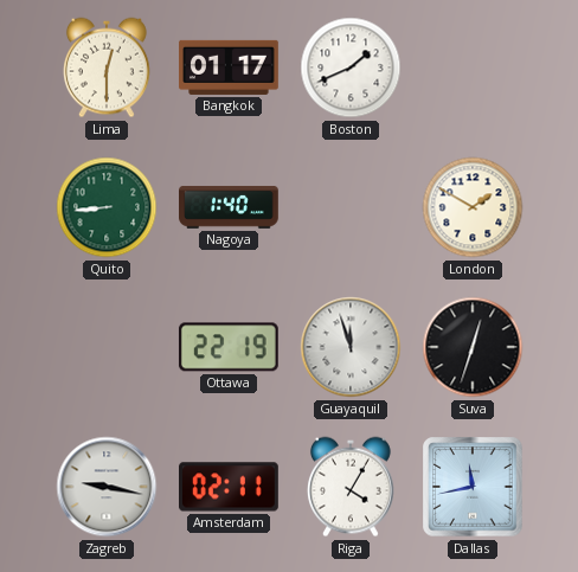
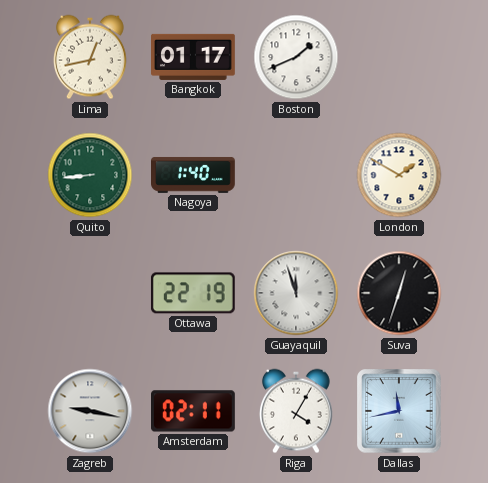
Lima: 12:30 -> 12:43 (90, 57)
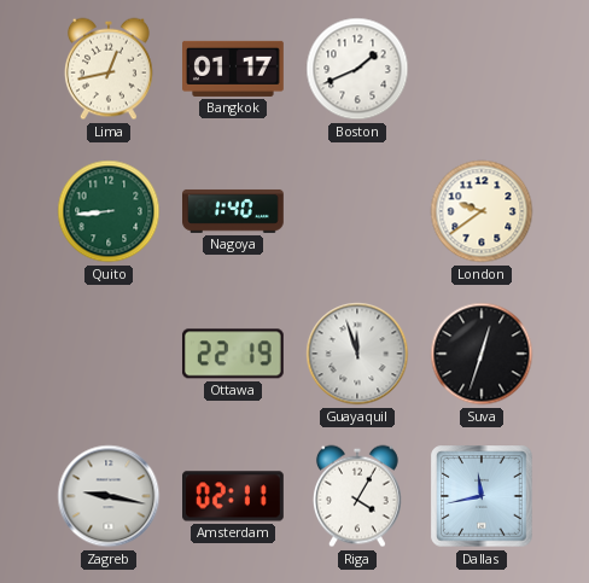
London: 1:50 -> 9:39 (482, 211)
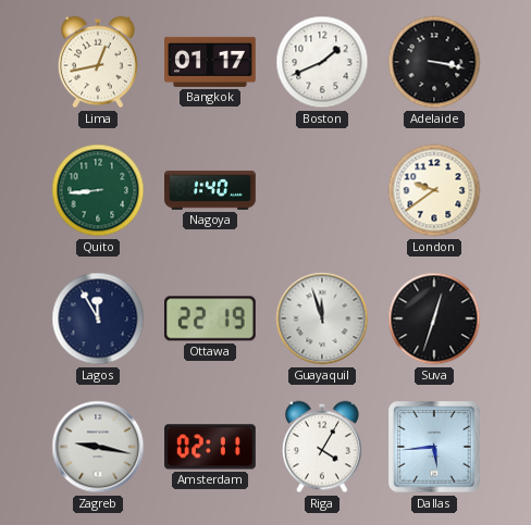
Adelaide: none -> 3:17 (434, 62)
Lagos: none -> 11:55 (98, 318)
Dallas: 11:43 -> 5:44 (434, 447)
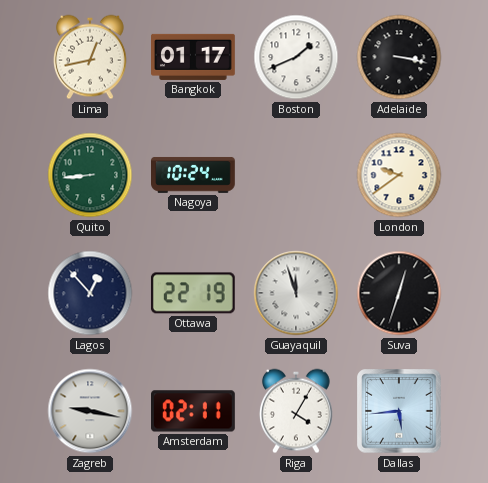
Nagoya: 1:40 -> 10:24 (194, 175)
Lagos: 11:55 -> 12:53 (90, 293)
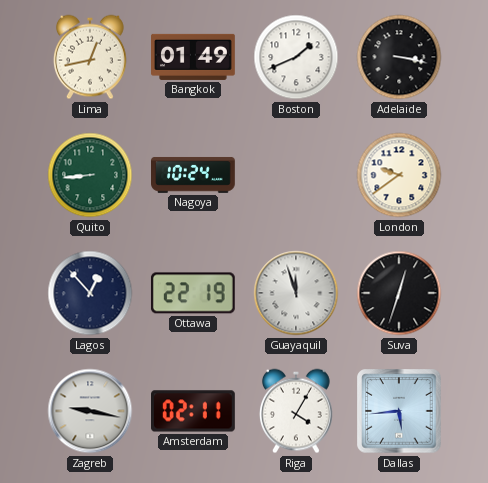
Bangkok: 01:17 -> 01:49 (194, 57)
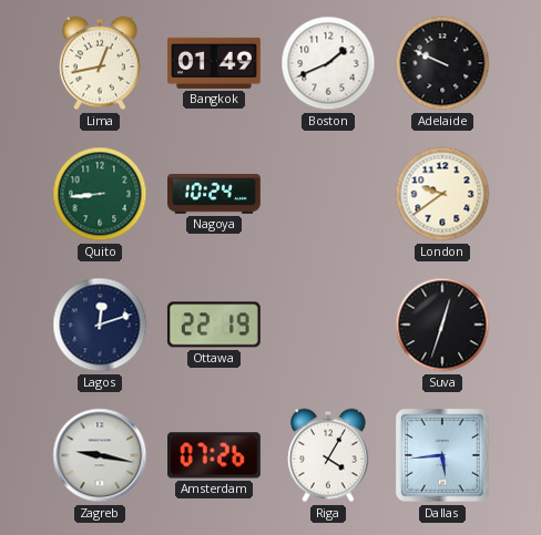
Adelaide: 3:17 -> 9:49 (442, 63)
Lagos: 12:53 -> 12:12 (100, 325)
Guayaquil: 11:57 -> none (296, 293)
Amsterdam: 02:11 -> 07:26 (215, 455)
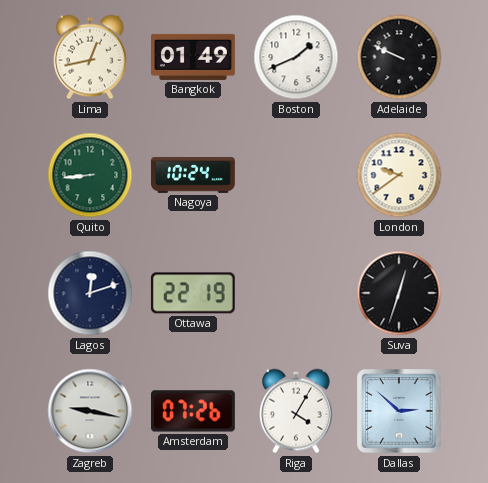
Dallas: 5:44 -> 2:52 (399, 411)
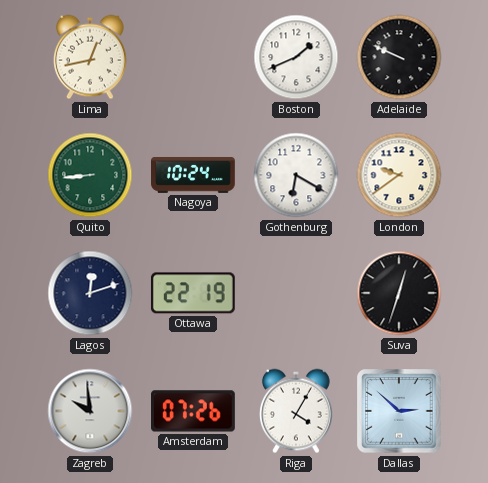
Bangkok: 01:49 -> none (194, 57)
Gothenburg: none -> 6:20 (296, 175)
Zagreb: 9:17 -> 9:59 (90, 411)
